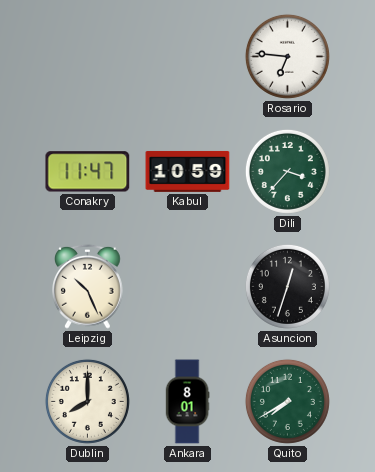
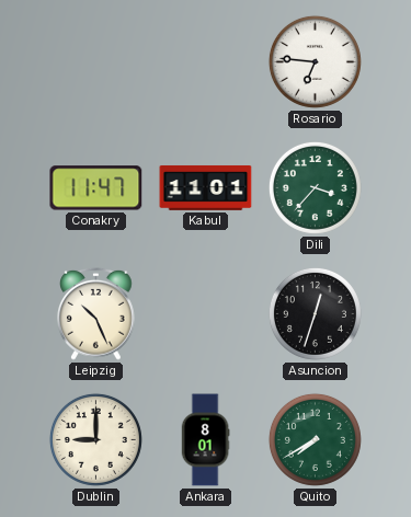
Kabul: 10:59 -> 11:01 (206, 187)
Dublin: 8:00 -> 9:00 (95, 439)
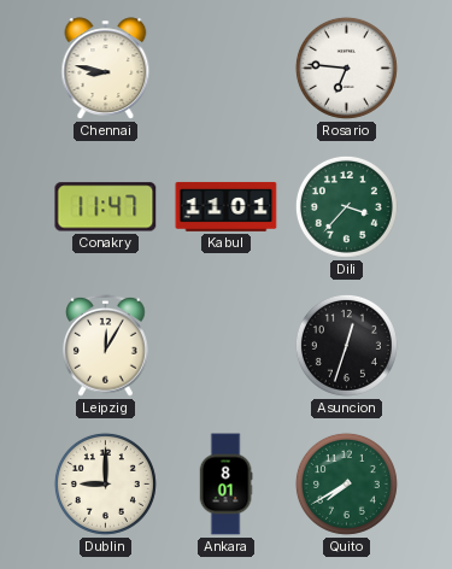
Chennai: none -> 8:47 (106, 69)
Leipzig: 10:26 -> 12:05 (106, 345)
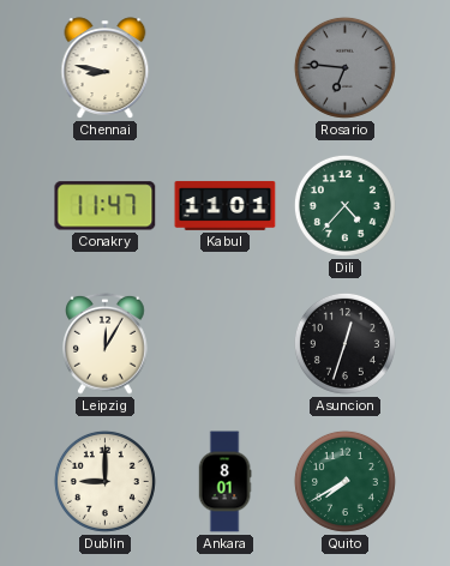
Rosario dial: white -> grey (344, 67)
Dili: 3:37 -> 4:37 (344, 205)
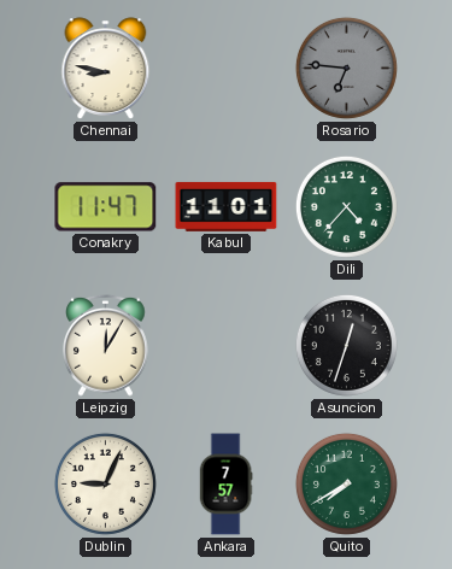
Dublin: 9:00 -> 9:04 (105, 483)
Ankara: 8:01 -> 7:57 (225, 485)
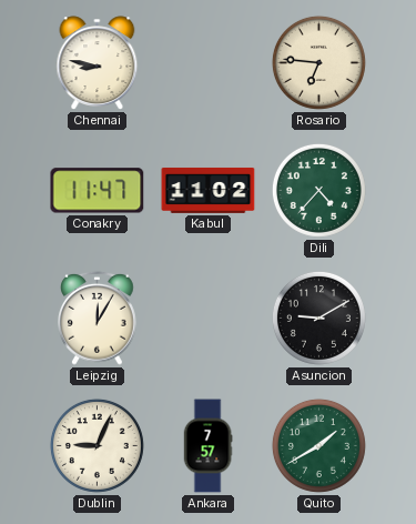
Rosario dial: grey -> cream (318, 62)
Kabul: 11:01 -> 11:02 (209, 190)
Asuncion: 12:33 -> 9:10 (318, 318)
Quito: 7:40 -> 1:40 (318, 445)
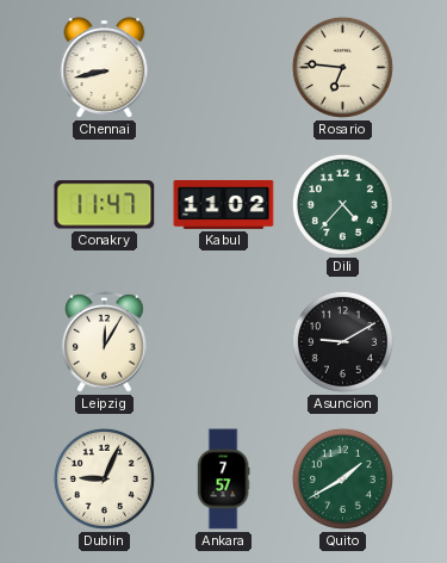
Chennai: 8:47 -> 8:43 (105, 68)
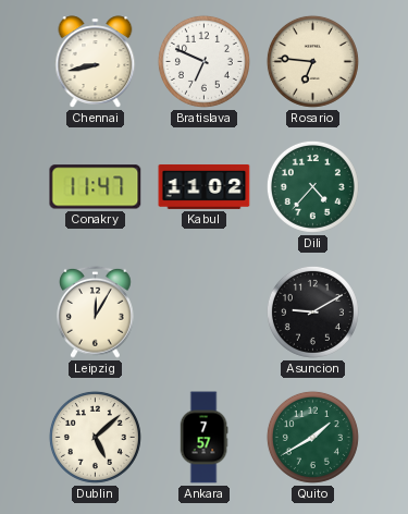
Bratislava: none -> 6:49 (203, 61)
Dublin: 9:04 -> 5:08 (95, 437)
